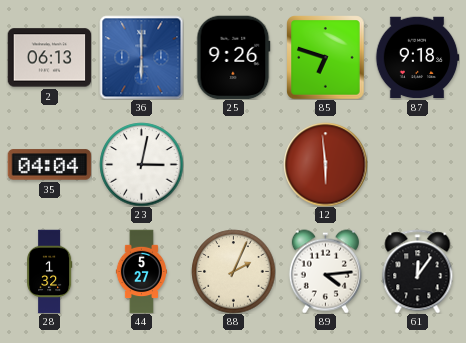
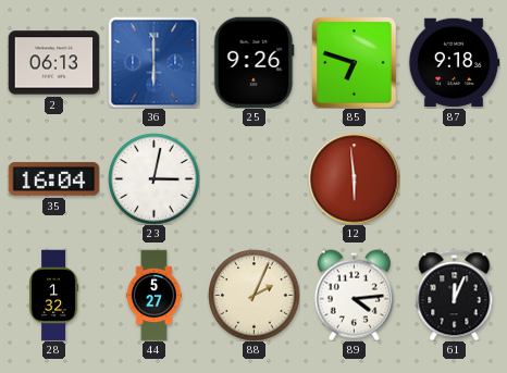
35: 04:04 -> 16:04 (53, 179)
61: 12:06 -> 12:04 (455, 295)
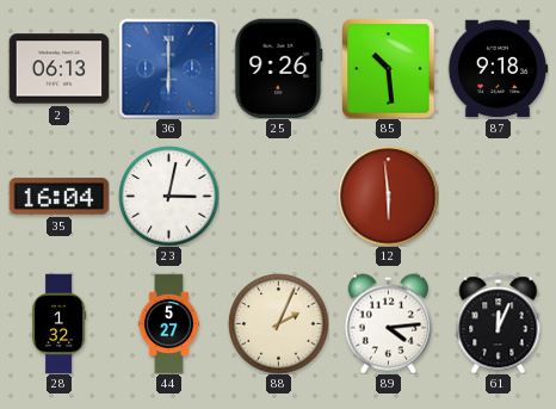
85: 6:48 -> 10:29 (389, 68)
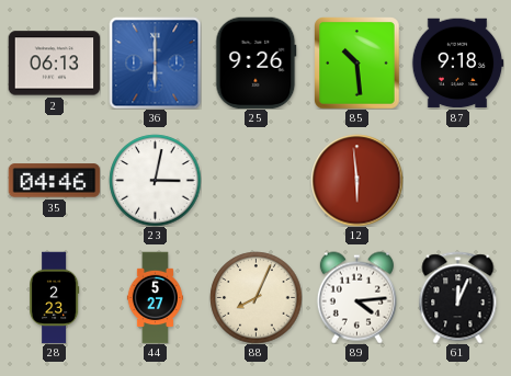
35: 16:04 -> 04:46 (54, 181)
28: 1:32 -> 2:23 (55, 297)
88: 2:04 -> 8:04 (256, 297)
